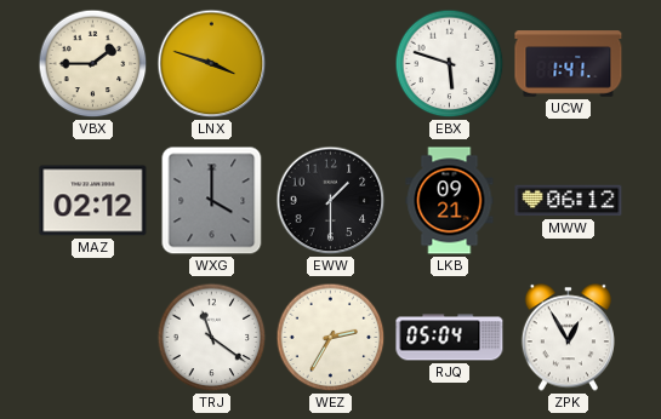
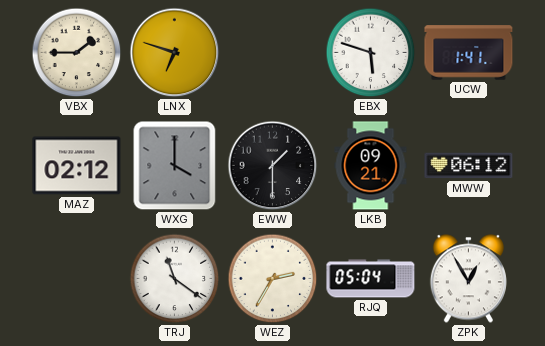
LNX: 3:48 -> 6:48 (175, 53)
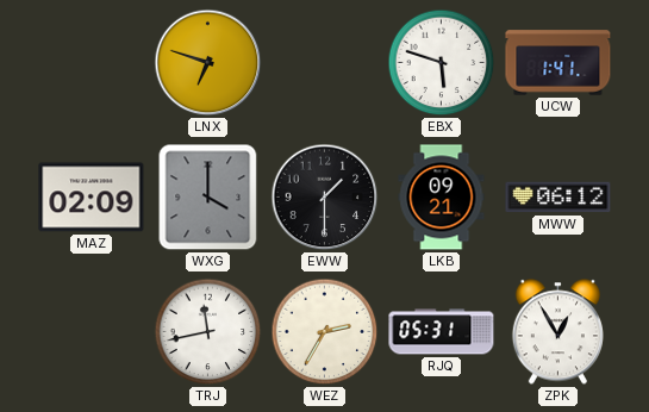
VBX: 1:45 -> none (77, 53)
MAZ: 02:12 -> 02:09 (92, 198)
TRJ: 11:21 -> 11:43 (208, 332)
RJQ: 05:04 -> 05:31 (442, 332)
